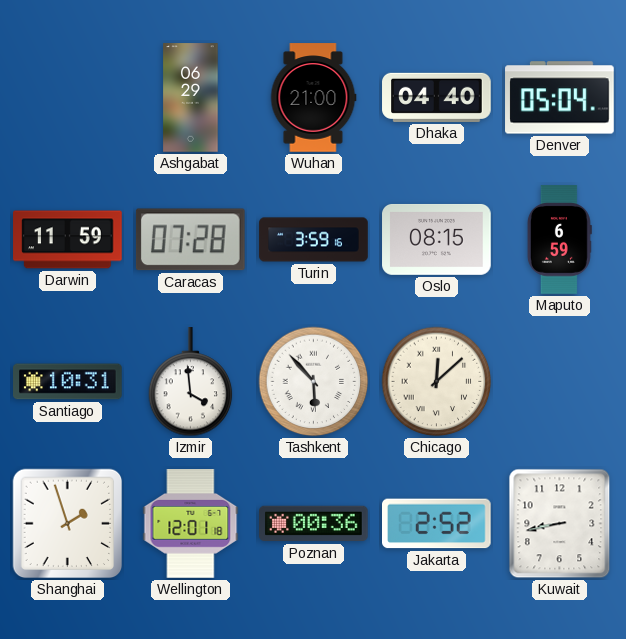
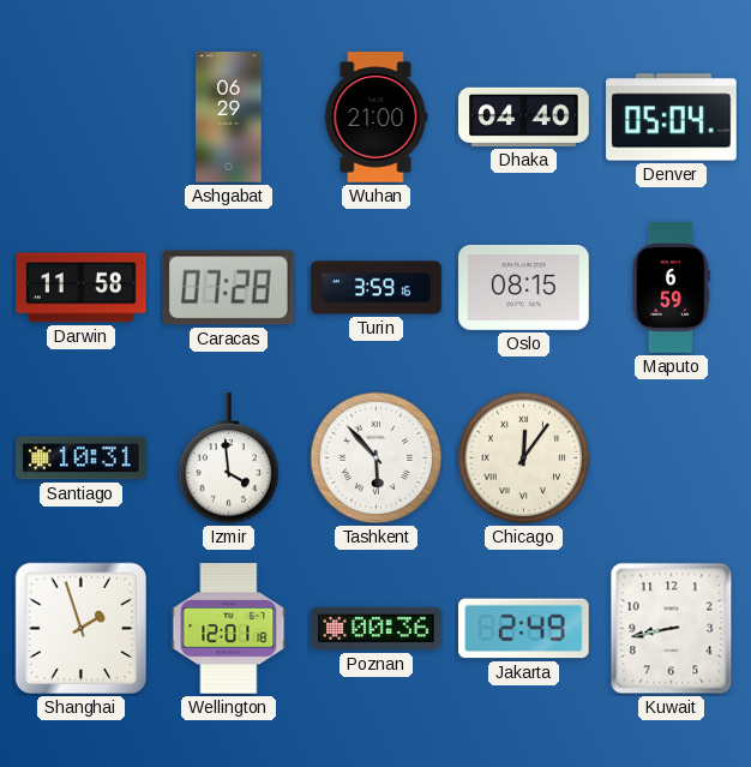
Darwin: 11:59 -> 11:58 (82, 288)
Chicago: 12:08 -> 12:06 (524, 459)
Jakarta: 2:52 -> 2:49 (524, 629)
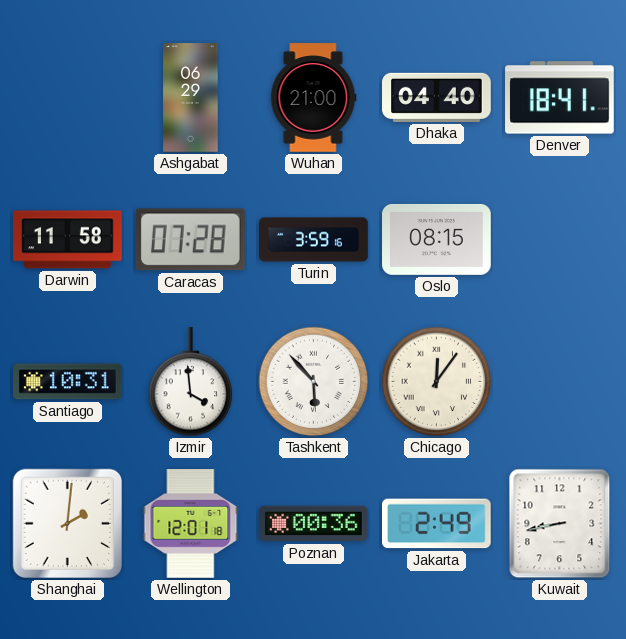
Denver: 05:04 -> 18:41 (560, 98)
Maputo: 6:59 -> none (671, 288)
Shanghai: 1:57 -> 2:01 (68, 524)
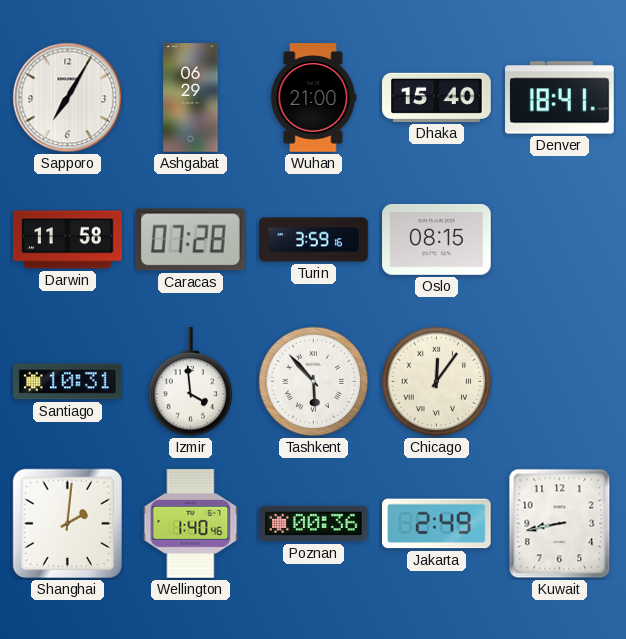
Sapporo: none -> 7:05 (68, 98)
Dhaka: 04:40 -> 15:40 (437, 97)
Wellington: 12:01 -> 1:40 (191, 524)
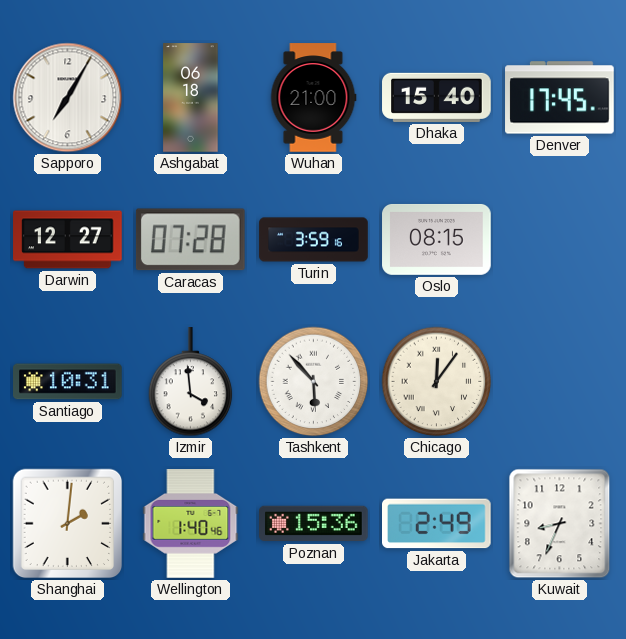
Ashgabat: 06:29 -> 06:18 (191, 98)
Denver: 18:41 -> 17:45 (560, 98)
Darwin: 11:58 -> 12:27 (68, 240)
Poznan: 00:36 -> 15:36 (314, 524)
Kuwait: 8:43 -> 8:34 (560, 524)
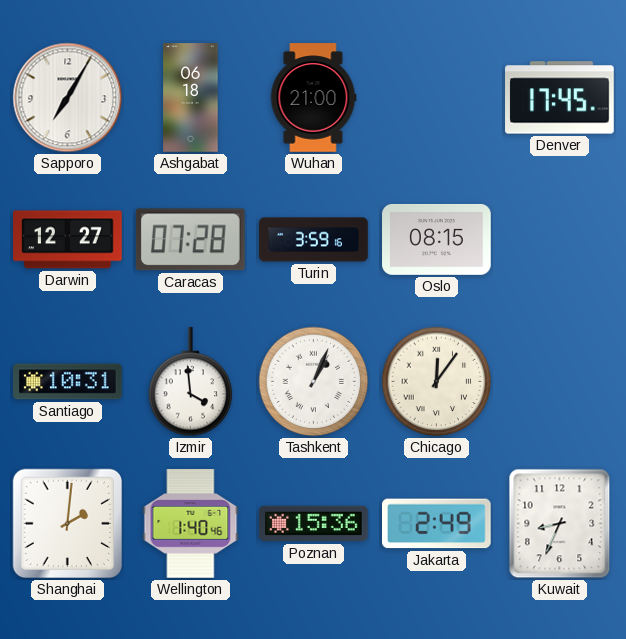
Dhaka: 15:40 -> none (437, 97)
Tashkent: 5:53 -> 1:04 (314, 382)
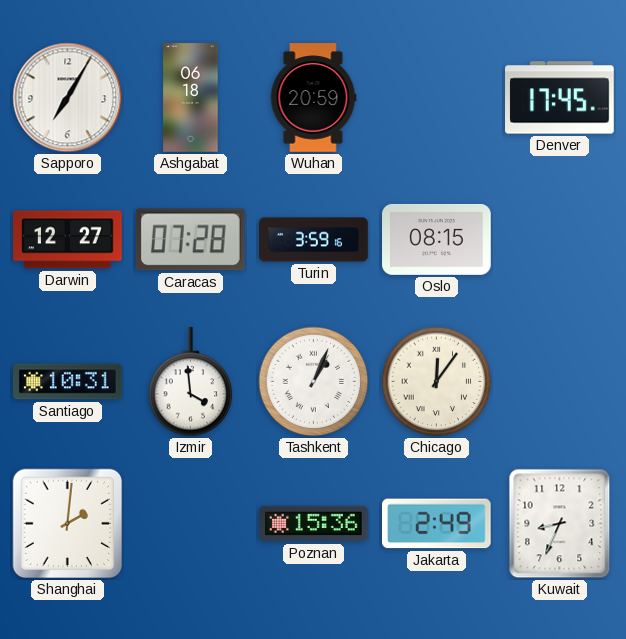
Wuhan: 21:00 -> 20:59 (313, 98)
Wellington: 1:40 -> none (191, 524)
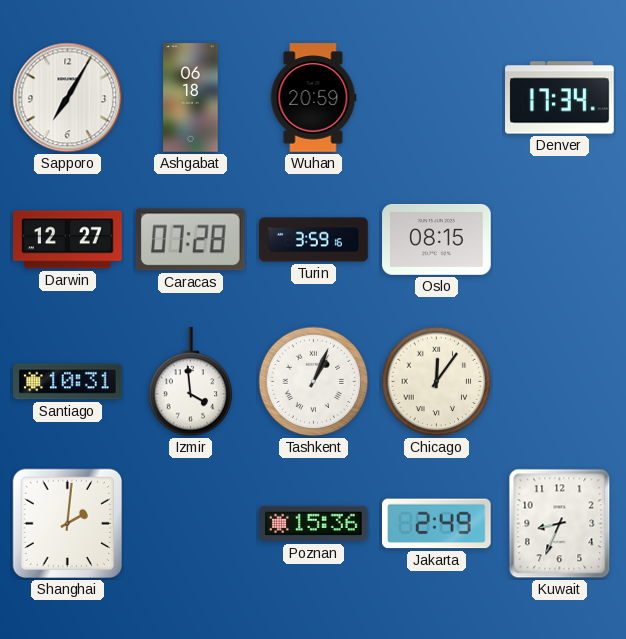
Denver: 17:45 -> 17:34 (560, 98)
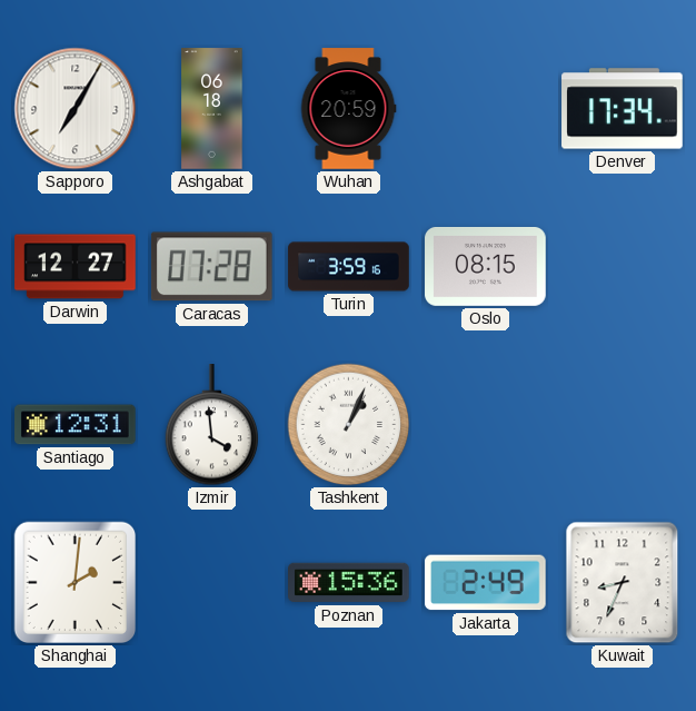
Santiago: 10:31 -> 12:31 (76, 425)
Chicago: 12:06 -> none (437, 382)
